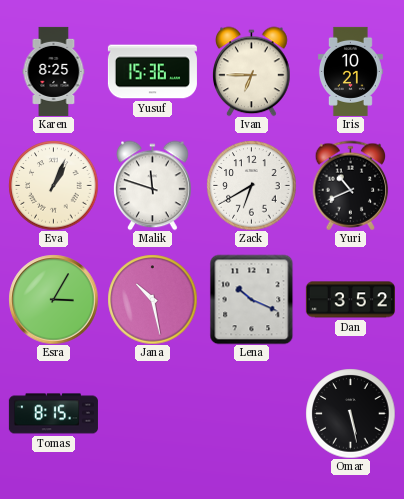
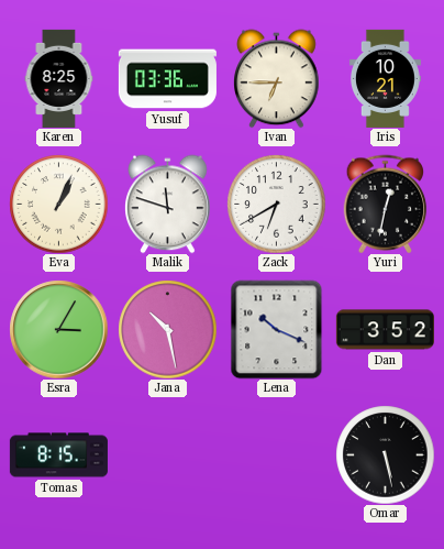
Yusuf: 15:36 -> 03:36 (167, 79)
Yuri: 10:41 -> 12:32 (386, 204)
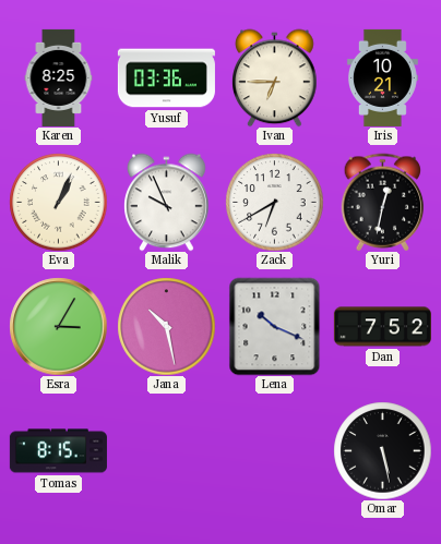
Malik: 11:48 -> 9:56 (167, 202)
Dan: 3:52 -> 7:52 (382, 327)
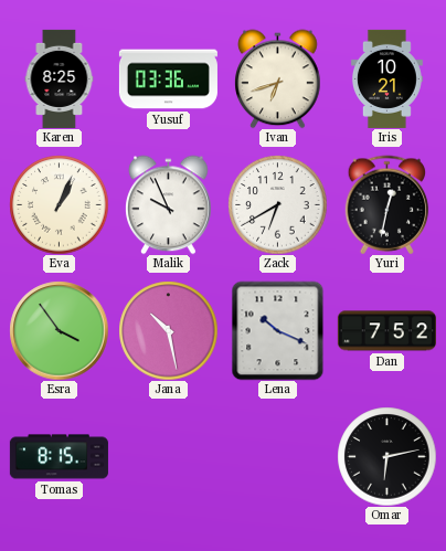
Ivan: 6:45 -> 6:42 (278, 78)
Esra: 3:05 -> 3:54 (59, 330)
Omar: 5:28 -> 6:13 (386, 456)
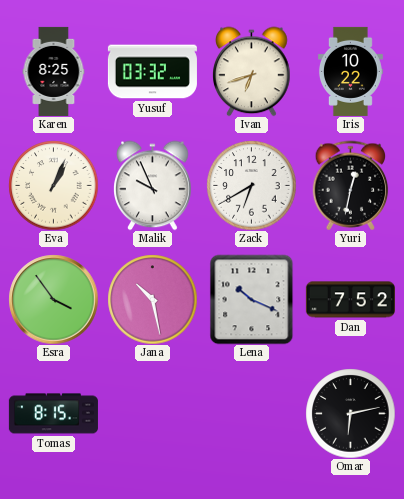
Yusuf: 03:36 -> 03:32 (152, 72)
Iris: 10:21 -> 10:22 (350, 71)
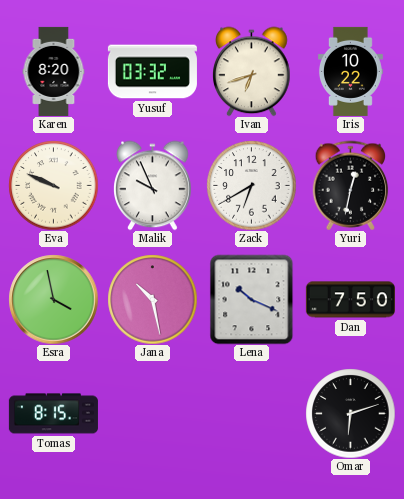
Karen: 8:25 -> 8:20 (54, 71)
Eva: 1:04 -> 9:49 (53, 185)
Esra: 3:54 -> 3:58 (53, 299)
Dan: 7:52 -> 7:50 (350, 300)
Omar: 6:13 -> 6:12 (350, 413)
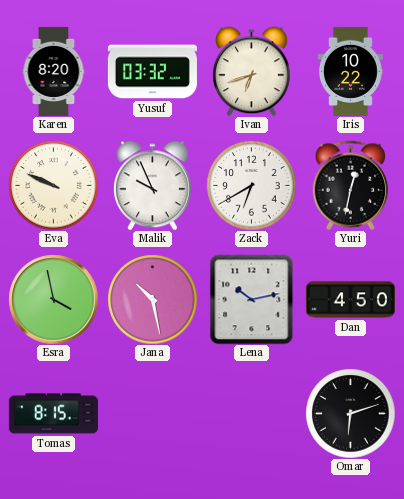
Lena: 10:19 -> 10:13 (252, 299)
Dan: 7:50 -> 4:50 (350, 300)
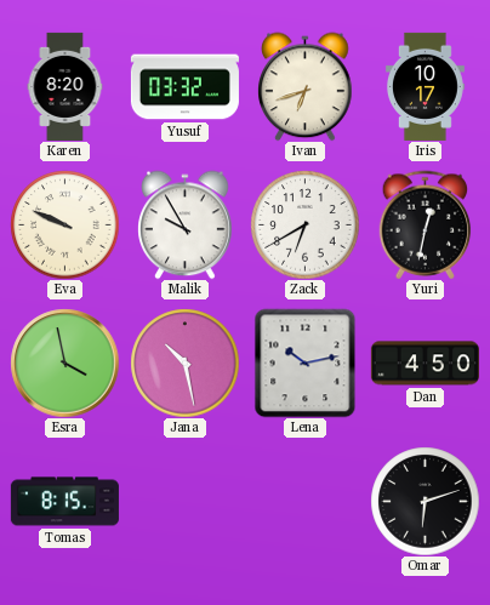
Iris: 10:22 -> 10:17 (425, 86)
Malik: 9:56 -> 9:55 (186, 224)
